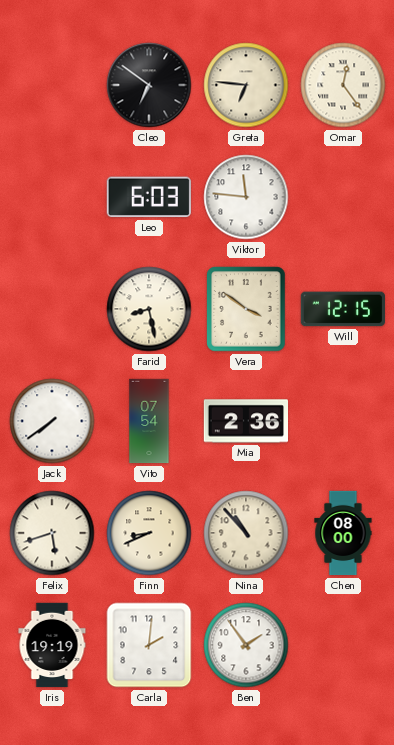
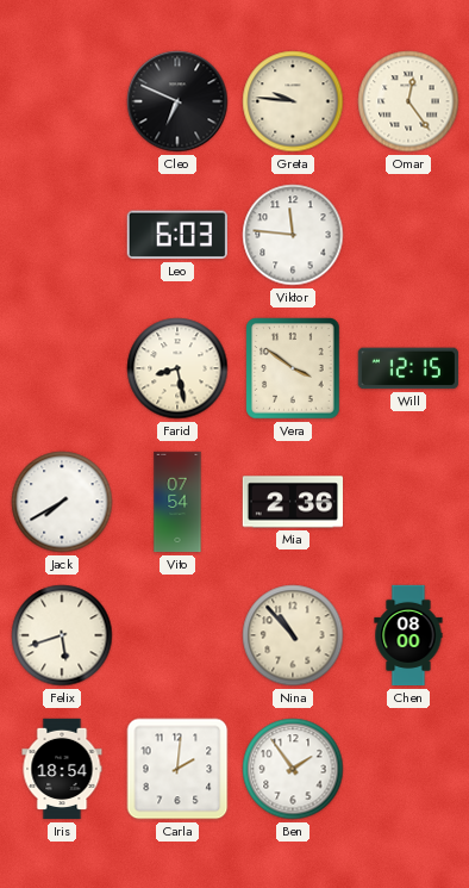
Cleo: 6:51 -> 6:49 (177, 101)
Greta: 6:46 -> 9:46 (293, 101)
Jack: 7:39 -> 7:40 (62, 502)
Finn: 8:41 -> none (149, 533)
Iris: 19:19 -> 18:54 (62, 769)
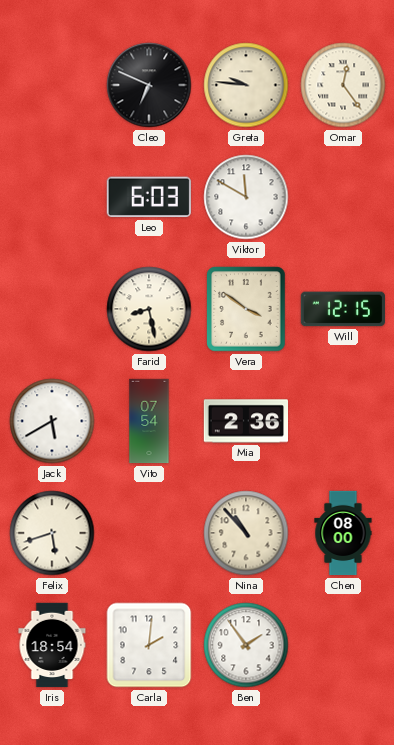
Viktor: 11:46 -> 11:50 (246, 197)
Jack: 7:40 -> 5:40 (52, 421)
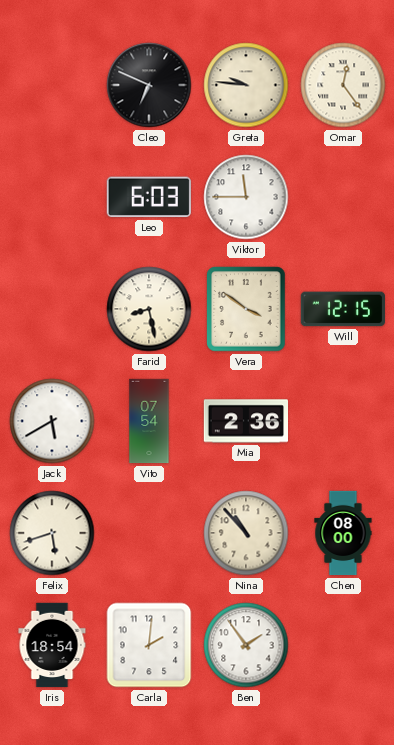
Viktor: 11:50 -> 11:45 (246, 197)
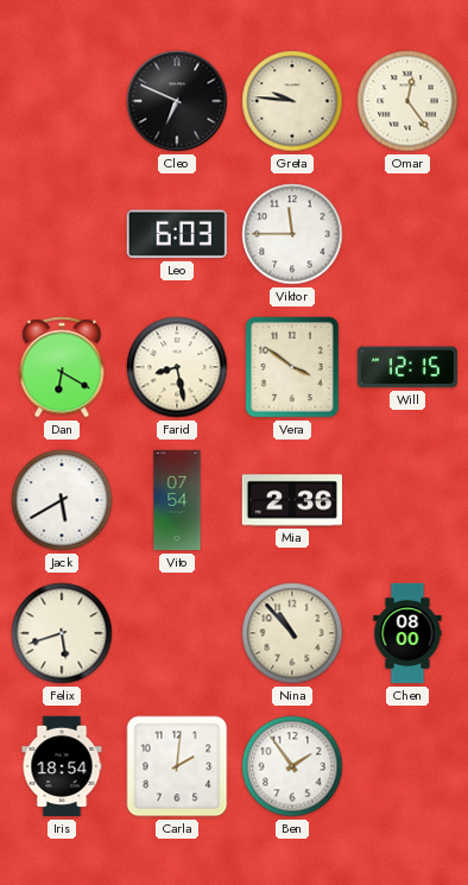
Dan: none -> 6:20 (62, 367)
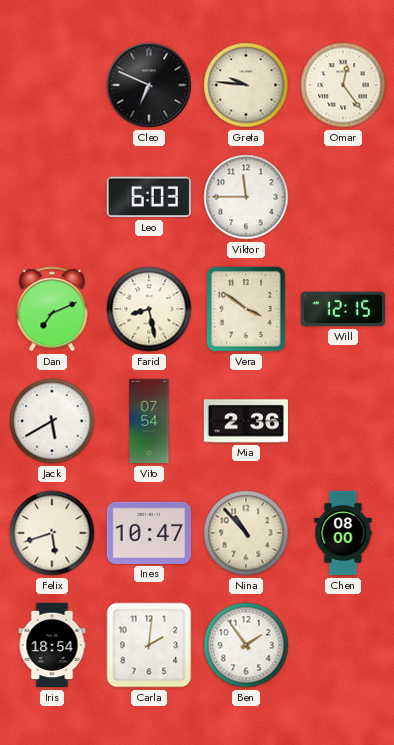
Dan: 6:20 -> 7:11 (52, 309)
Ines: none -> 10:47 (148, 533)
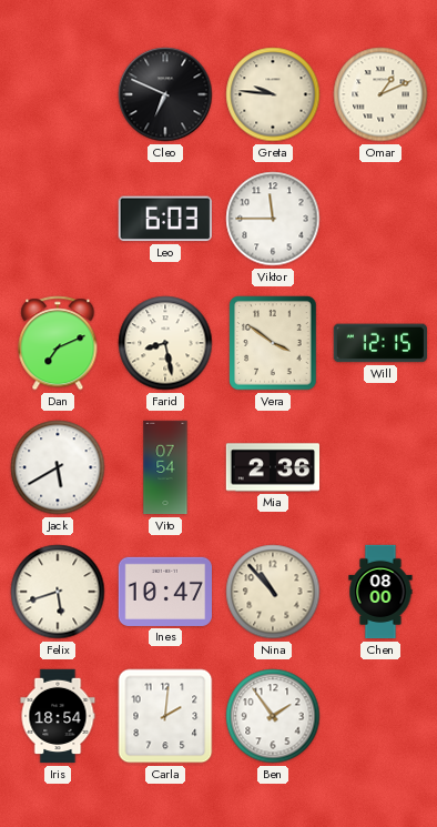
Omar: 12:24 -> 1:11 (380, 94)
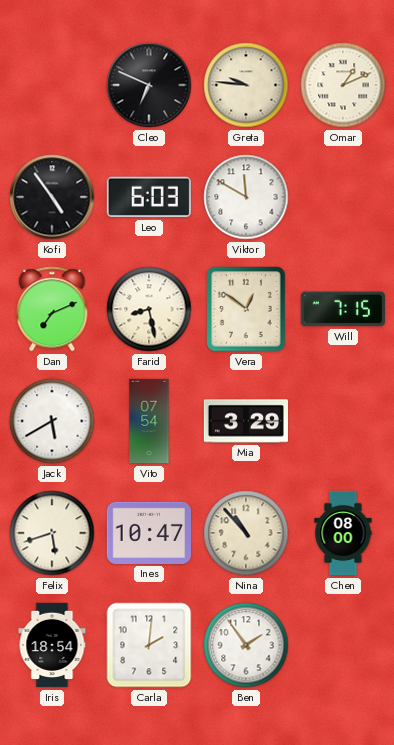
Kofi: none -> 4:54 (52, 197)
Viktor: 11:45 -> 11:50 (246, 197)
Vera: 3:51 -> 12:51 (246, 309)
Will: 12:15 -> 7:15 (343, 309)
Mia: 2:36 -> 3:29 (245, 421)
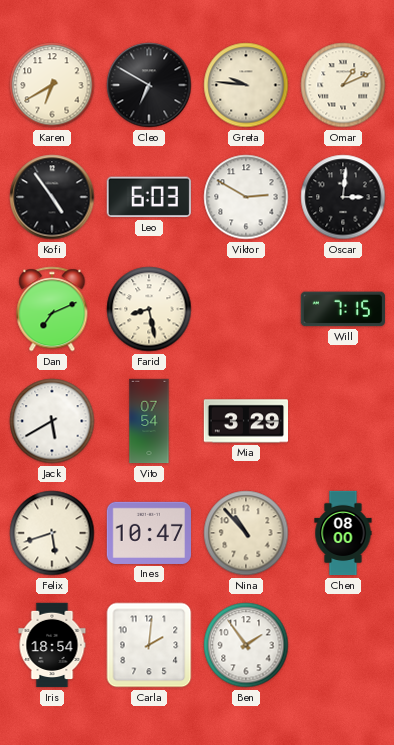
Karen: none -> 6:40 (52, 85)
Cleo: 6:49 -> 6:50 (149, 85)
Viktor: 11:50 -> 2:50 (246, 197)
Oscar: none -> 3:01 (343, 197)
Vera: 12:51 -> none (246, 309)
